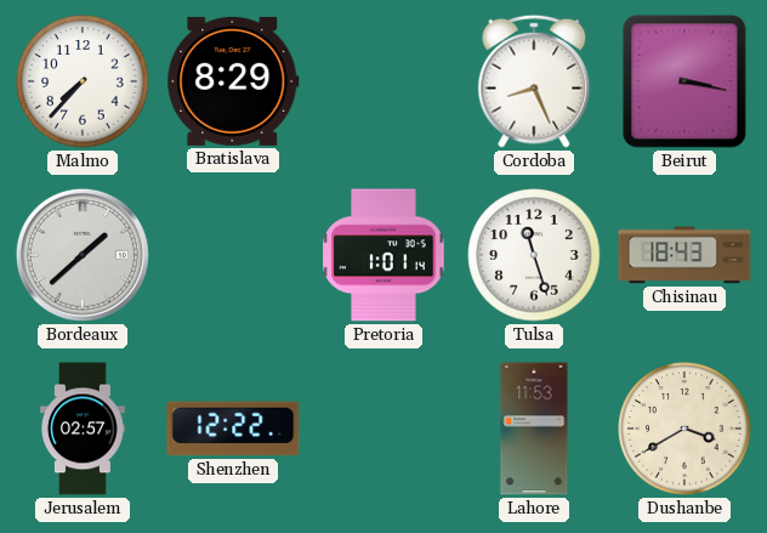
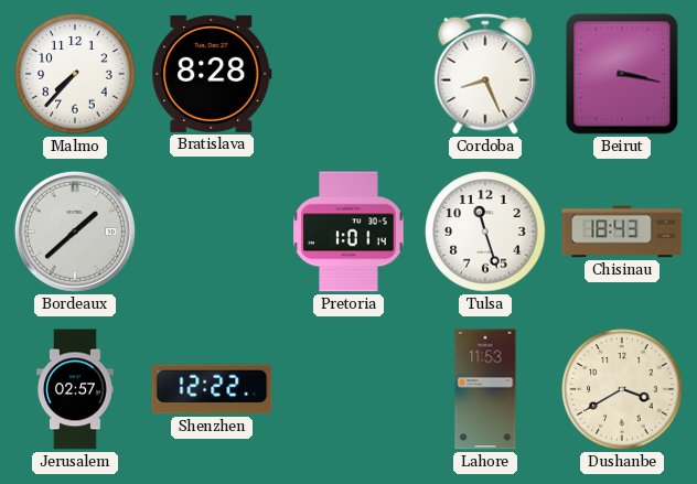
Bratislava: 8:29 -> 8:28 (212, 74)
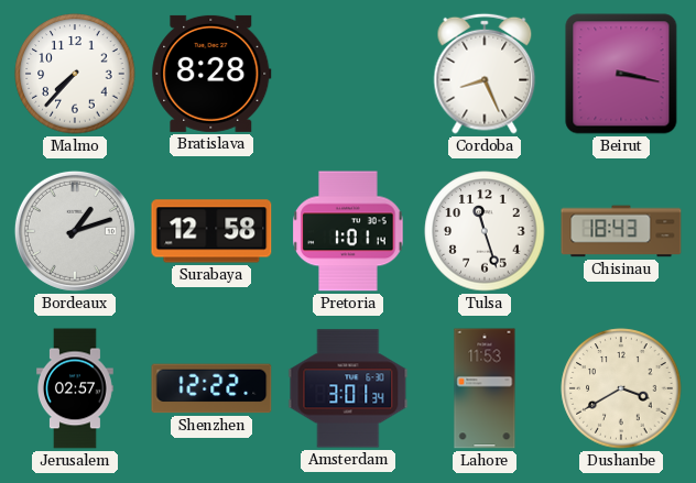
Bordeaux: 1:38 -> 1:12 (75, 231)
Surabaya: none -> 12:58 (211, 231)
Amsterdam: none -> 3:01 (348, 388)
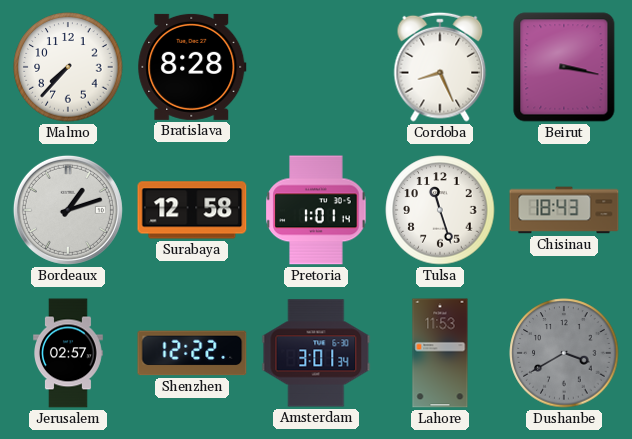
Dushanbe dial: cream -> grey (564, 353)
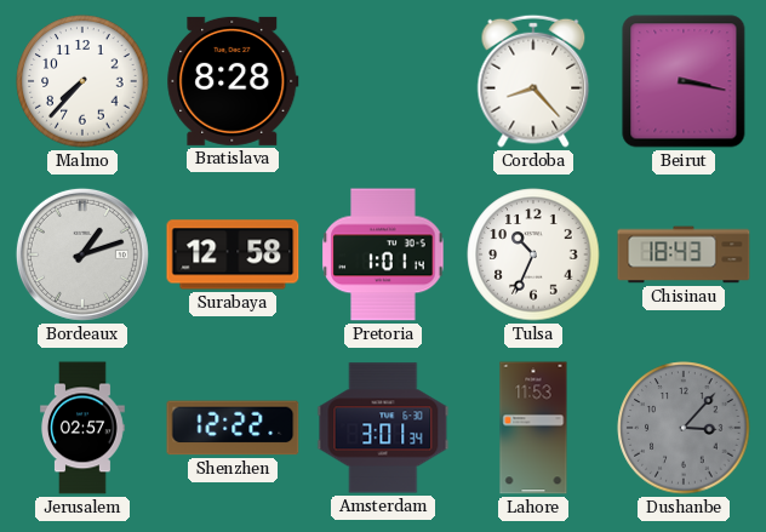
Cordoba: 8:26 -> 8:23 (533, 81)
Tulsa: 11:27 -> 10:34 (533, 254)
Dushanbe: 3:40 -> 3:07 (684, 428)
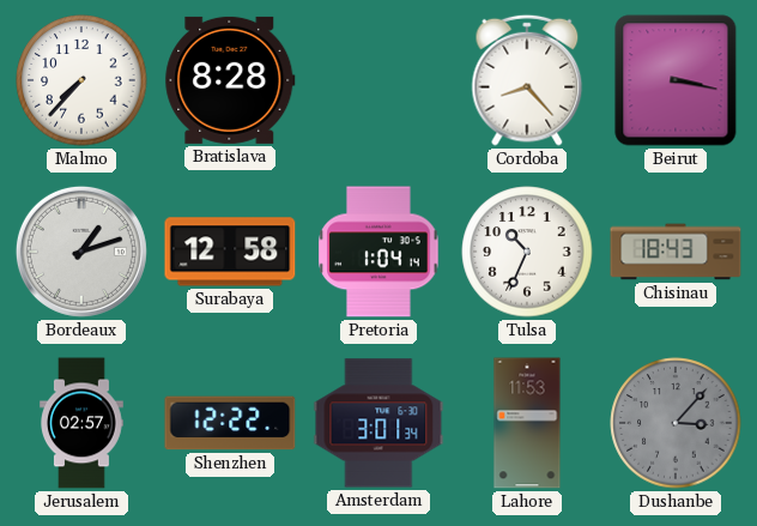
Pretoria: 1:01 -> 1:04 (378, 252)
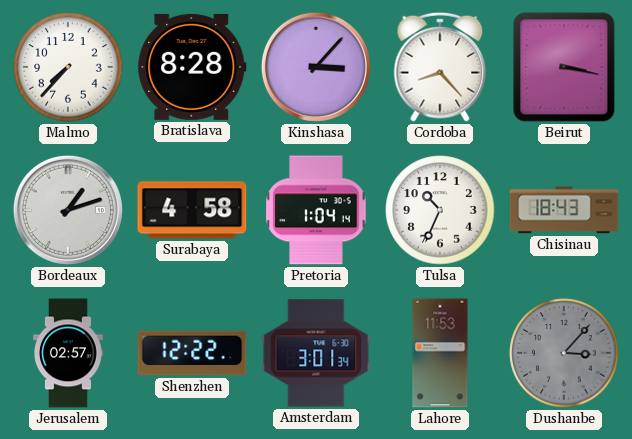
Kinshasa: none -> 3:07 (316, 67)
Surabaya: 12:58 -> 4:58 (192, 210)
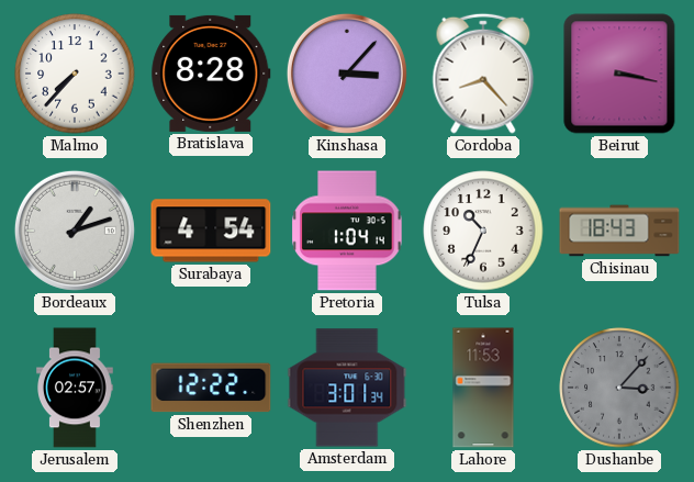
Surabaya: 4:58 -> 4:54 (211, 231)
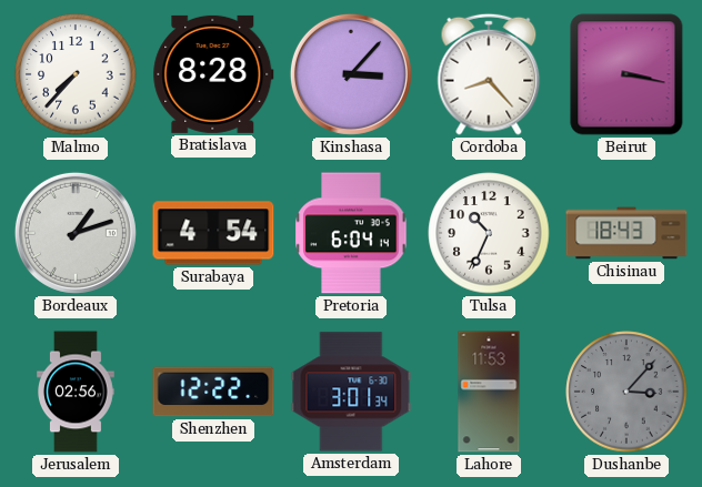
Pretoria: 1:04 -> 6:04 (351, 233)
Jerusalem: 02:57 -> 02:56 (77, 392)
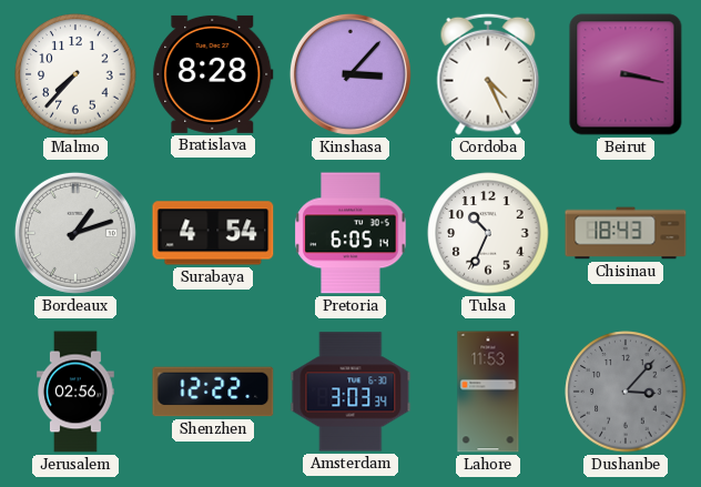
Cordoba: 8:23 -> 4:26 (488, 74)
Pretoria: 6:04 -> 6:05 (350, 233)
Amsterdam: 3:01 -> 3:03 (350, 392)
